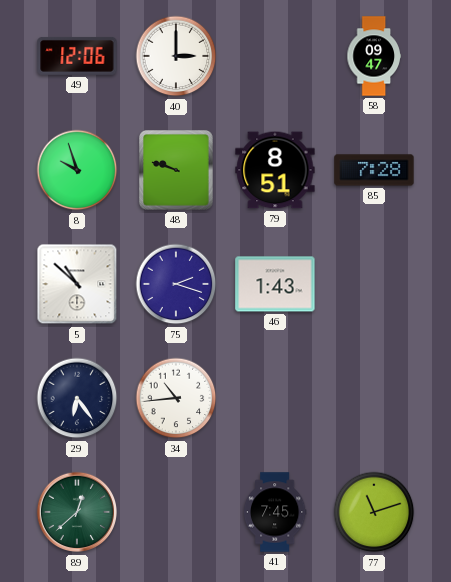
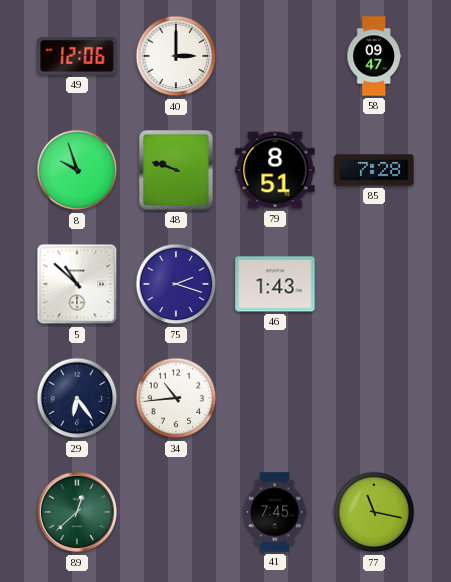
77: 11:12 -> 11:17 (374, 512)
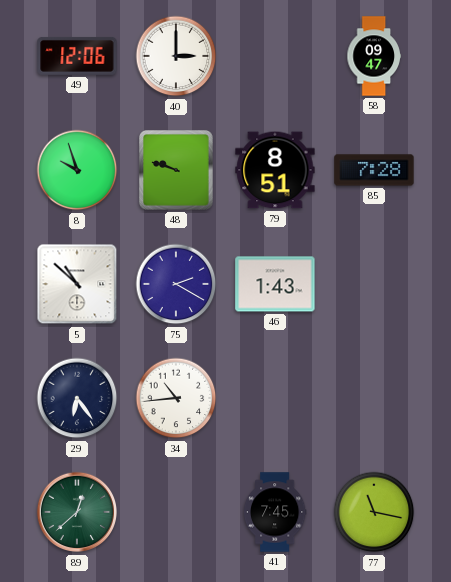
75: 2:18 -> 2:20 (176, 284)
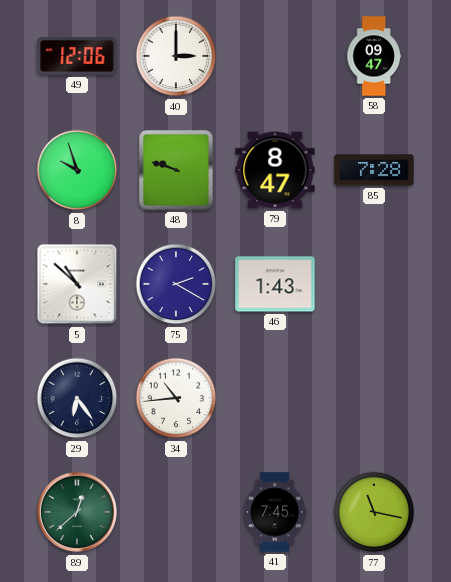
79: 8:51 -> 8:47 (275, 170)
